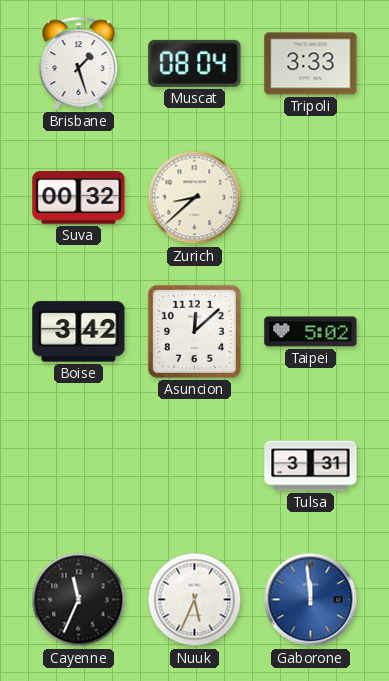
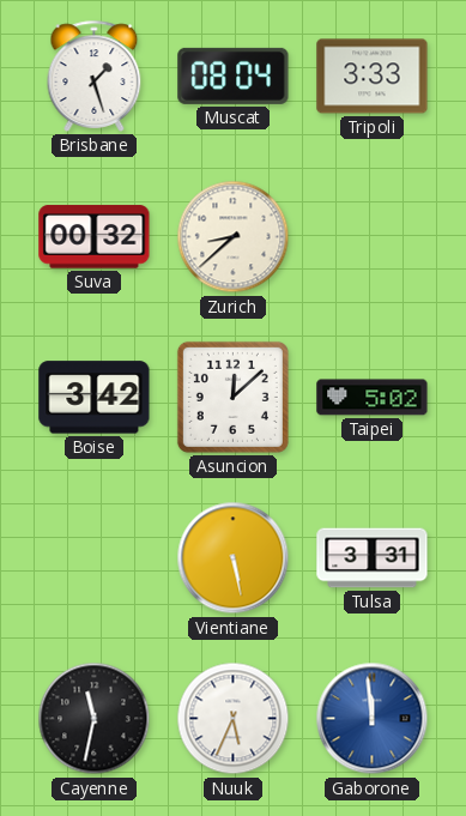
Vientiane: none -> 5:28 (234, 558)
Cayenne: 11:34 -> 11:32 (95, 719)
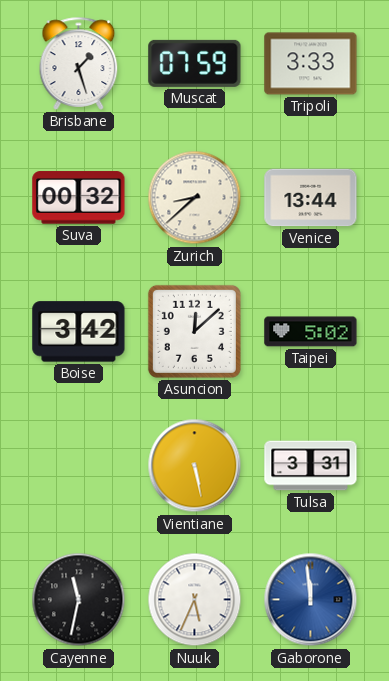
Muscat: 08:04 -> 07:59 (195, 63)
Venice: none -> 13:44 (311, 198)
